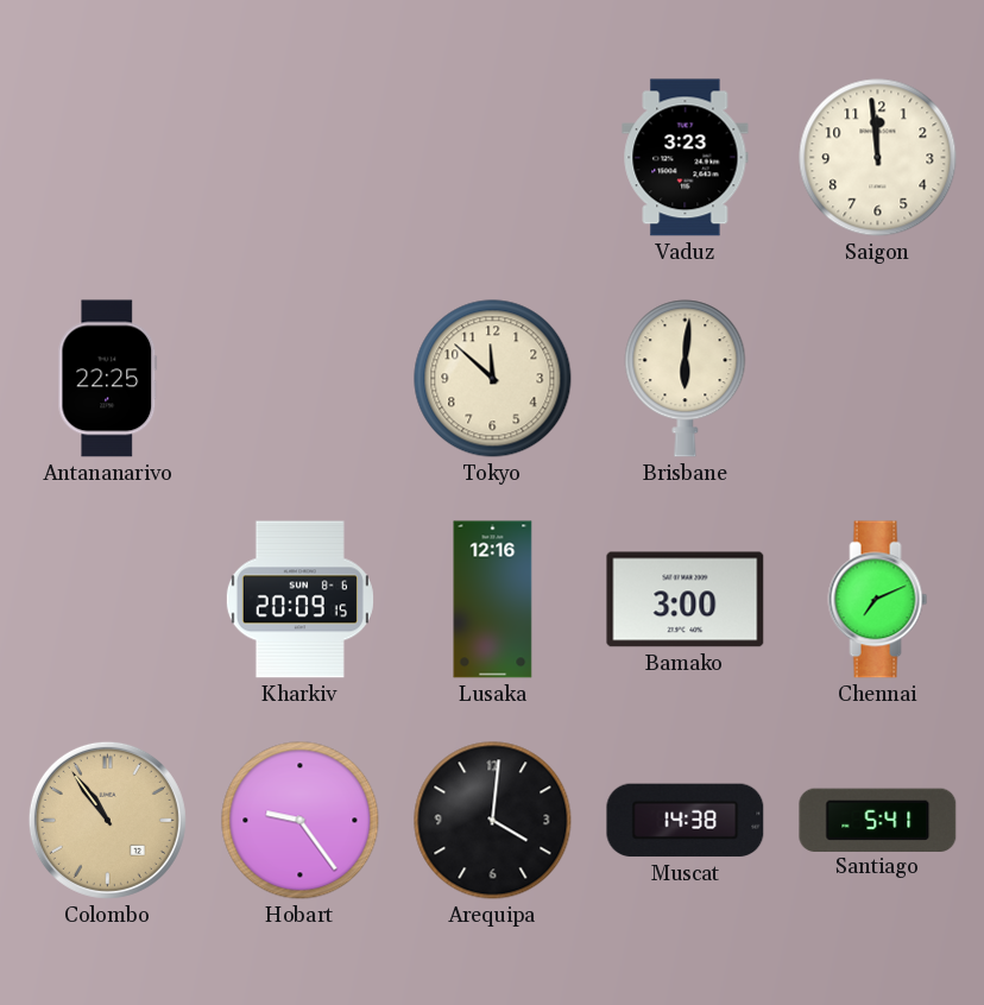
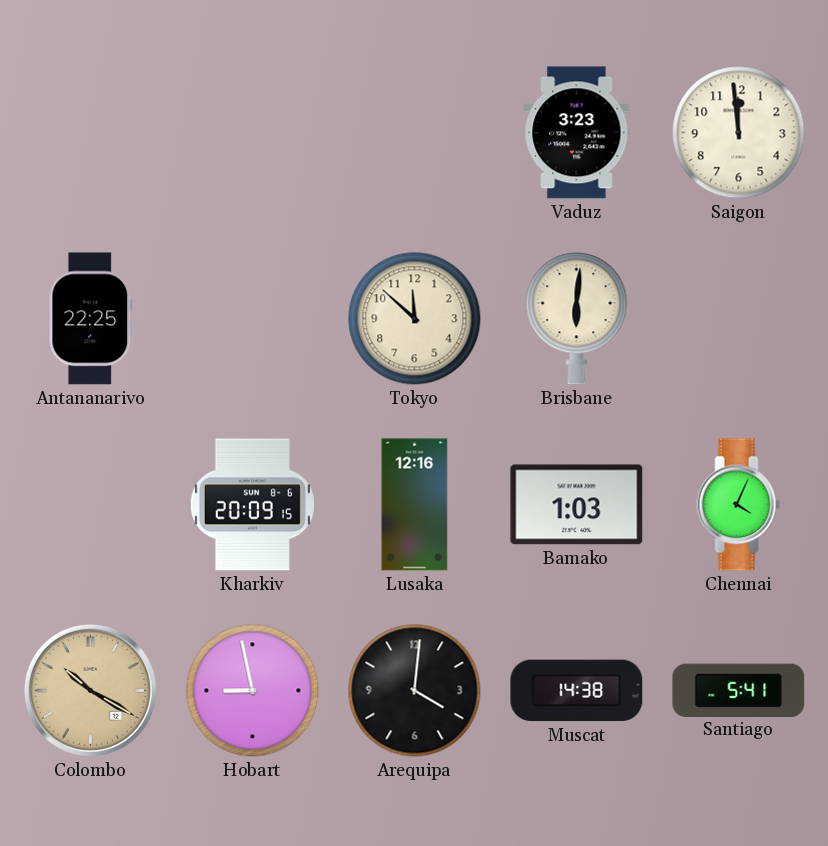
Bamako: 3:00 -> 1:03 (577, 505)
Chennai: 7:11 -> 4:04 (739, 505)
Colombo: 10:54 -> 10:20 (90, 690)
Hobart: 9:24 -> 8:58 (253, 691)
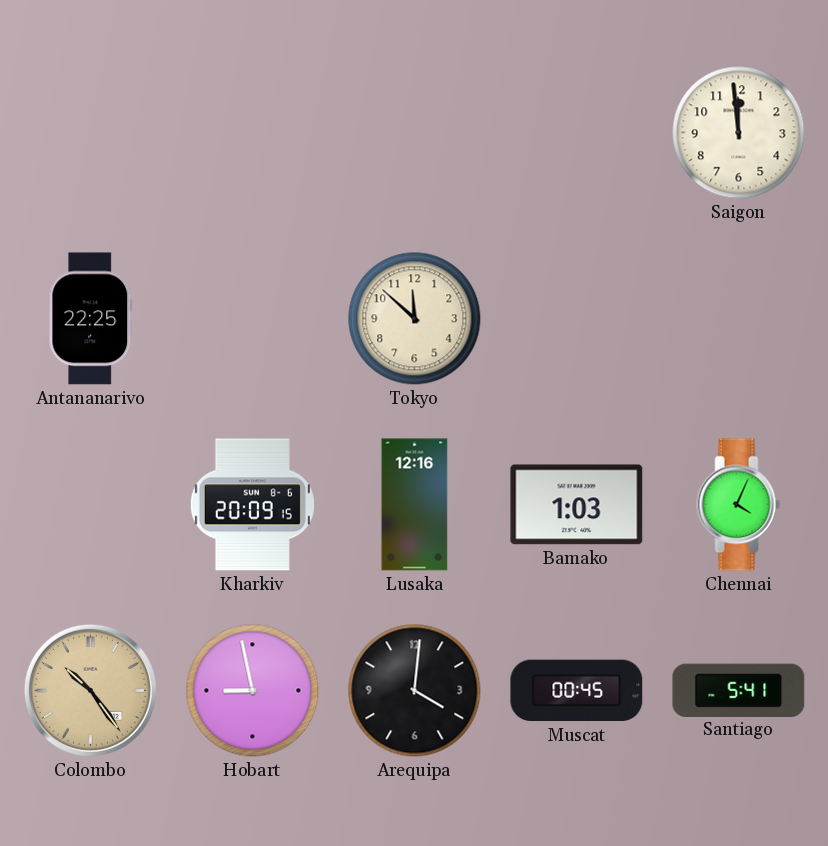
Vaduz: 3:23 -> none (577, 133)
Brisbane: 6:01 -> none (577, 319)
Colombo: 10:20 -> 10:24 (90, 690)
Muscat: 14:38 -> 00:45 (577, 691)
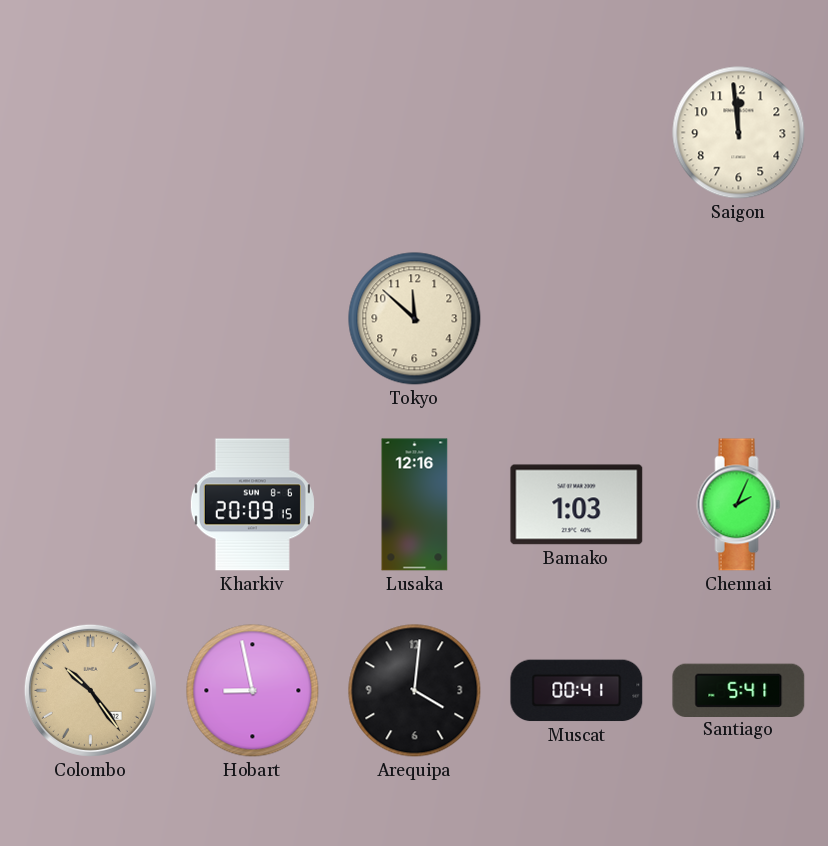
Antananarivo: 22:25 -> none (91, 319)
Chennai: 4:04 -> 2:04 (739, 505)
Muscat: 00:45 -> 00:41 (577, 691)
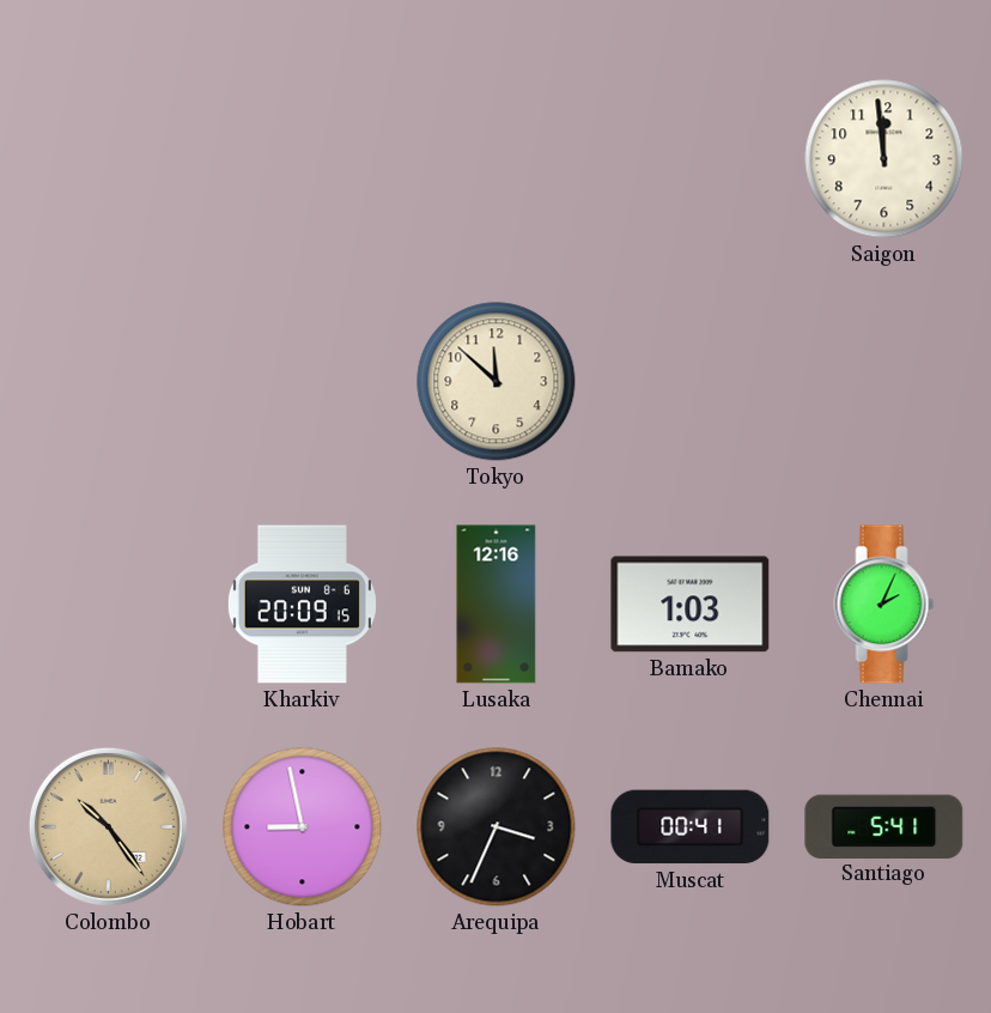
Arequipa: 4:01 -> 3:34 (497, 827)
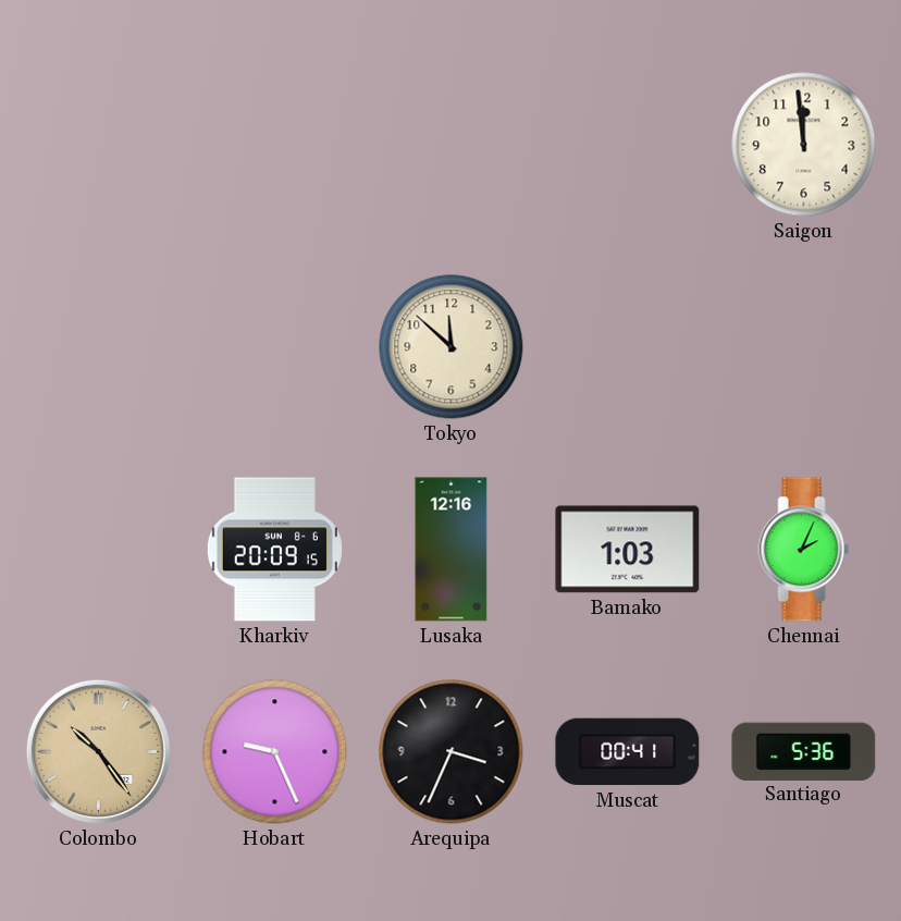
Hobart: 8:58 -> 9:26 (275, 752)
Santiago: 5:41 -> 5:36 (804, 751)
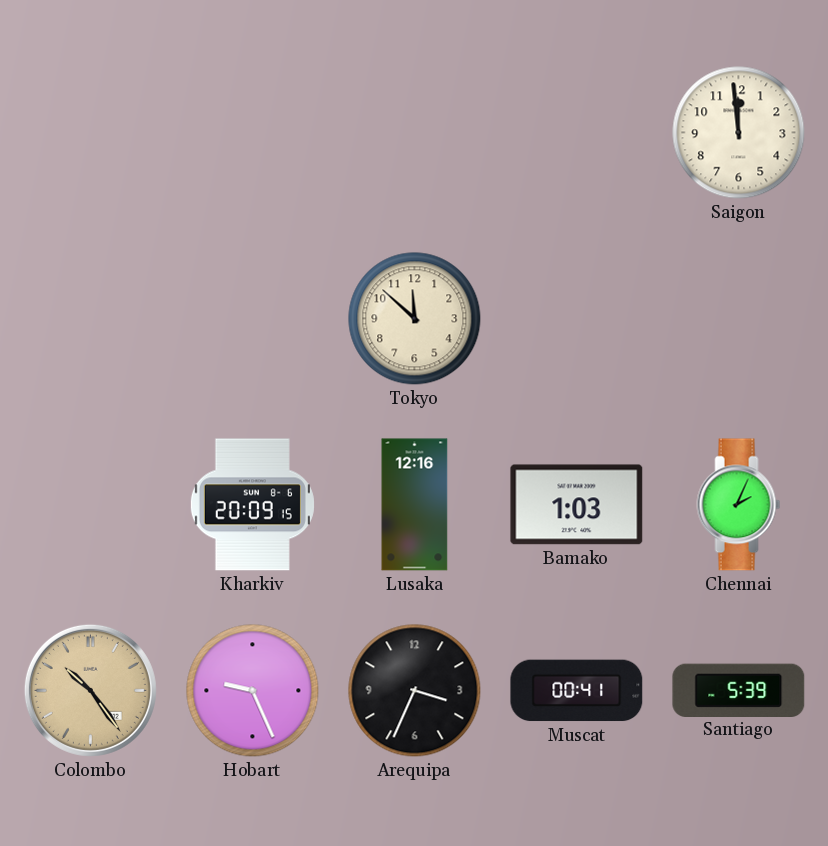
Santiago: 5:36 -> 5:39 (739, 690)
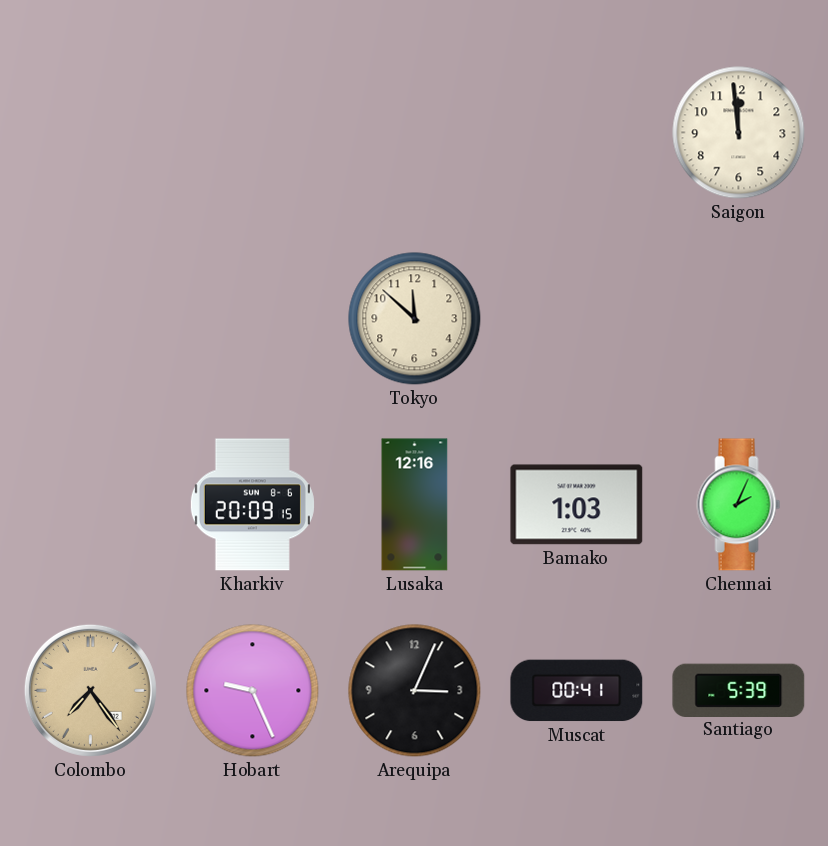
Colombo: 10:24 -> 7:24 (90, 690)
Arequipa: 3:34 -> 3:04 (415, 691)
